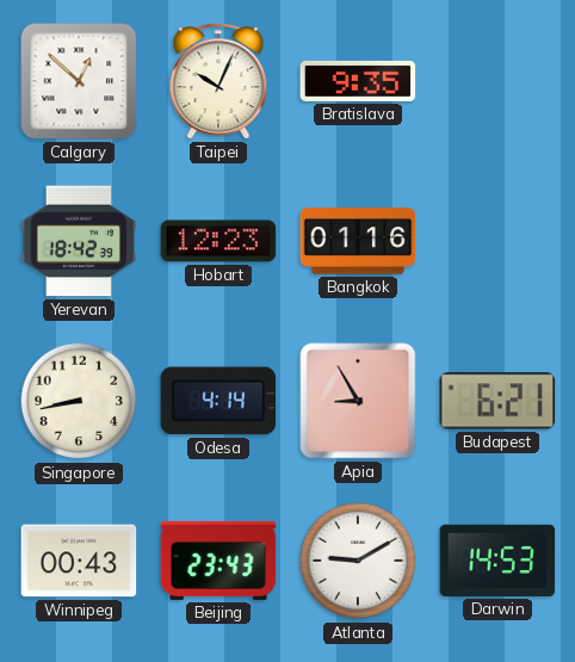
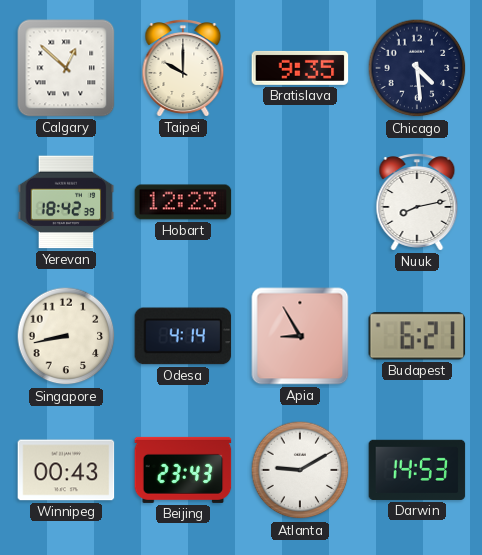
Taipei: 10:04 -> 10:00 (183, 68)
Chicago: none -> 4:29 (417, 68)
Bangkok: 01:16 -> none (358, 241)
Nuuk: none -> 8:13 (417, 202)
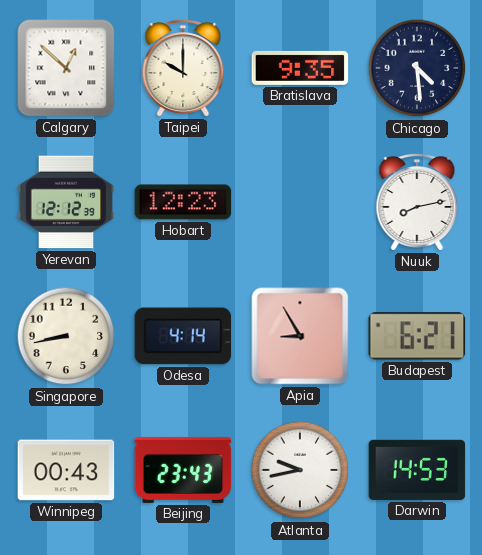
Yerevan: 18:42 -> 12:12 (66, 202)
Atlanta: 9:10 -> 9:43 (300, 470)
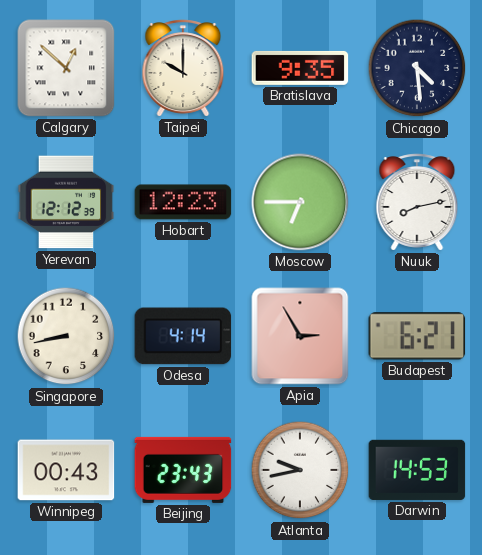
Moscow: none -> 6:45 (300, 202)
Apia: 8:55 -> 2:55 (300, 336)
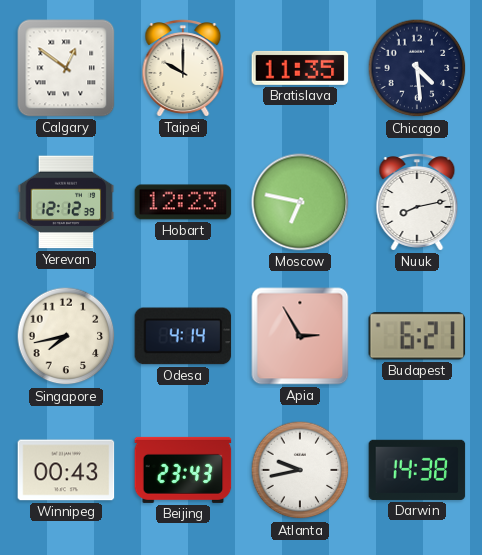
Calgary: 12:52 -> 12:51 (66, 68)
Bratislava: 9:35 -> 11:35 (300, 68)
Moscow: 6:45 -> 6:47 (300, 202)
Singapore: 8:43 -> 7:43 (66, 336)
Darwin: 14:53 -> 14:38 (417, 470)
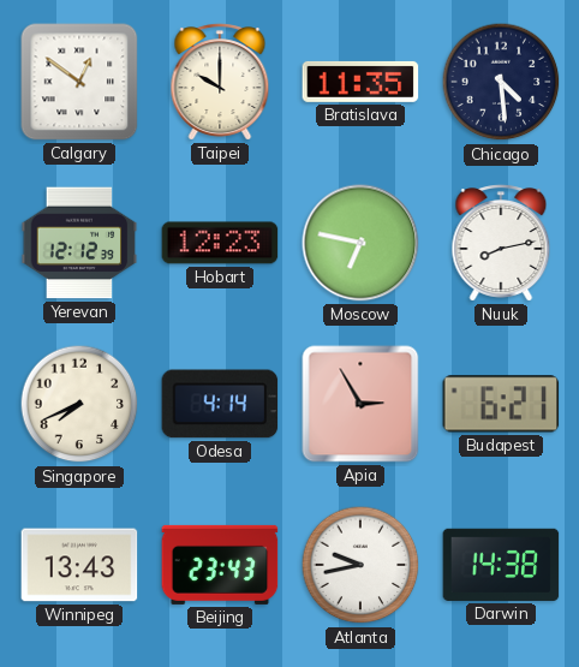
Singapore: 7:43 -> 7:41 (79, 404)
Winnipeg: 00:43 -> 13:43 (79, 565)
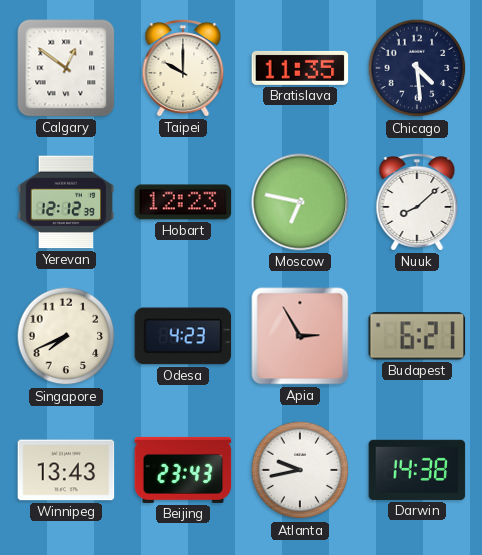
Nuuk: 8:13 -> 8:08 (417, 202)
Odesa: 4:14 -> 4:23 (183, 336)
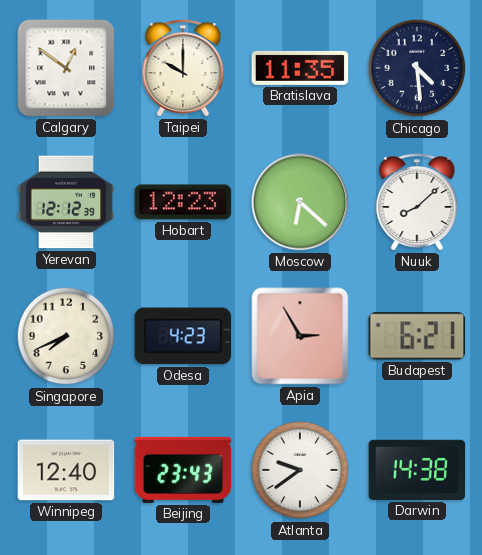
Moscow: 6:47 -> 6:22 (300, 202)
Winnipeg: 13:43 -> 12:40 (66, 470)
Atlanta: 9:43 -> 9:39 (300, 470)
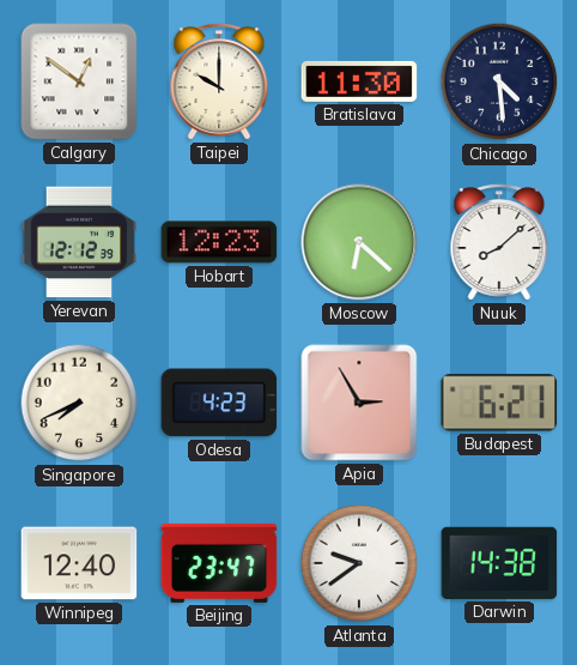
Bratislava: 11:35 -> 11:30 (359, 81)
Beijing: 23:43 -> 23:47 (219, 563)
